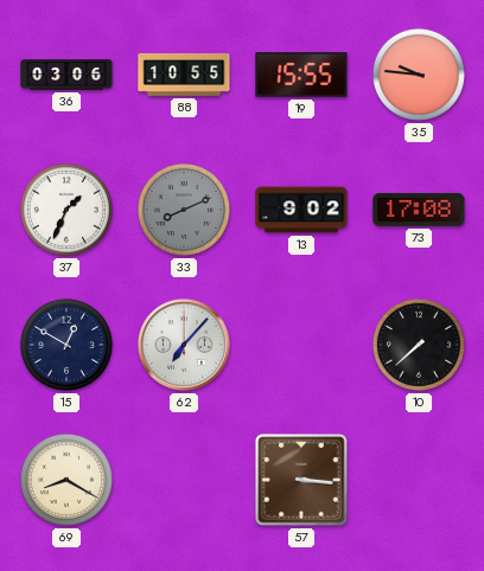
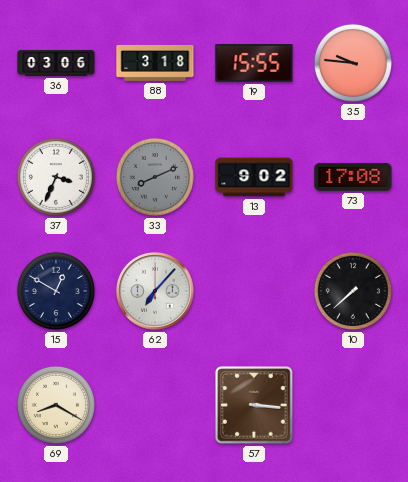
88: 10:55 -> 3:18 (155, 63)
37: 1:34 -> 3:34 (56, 177)
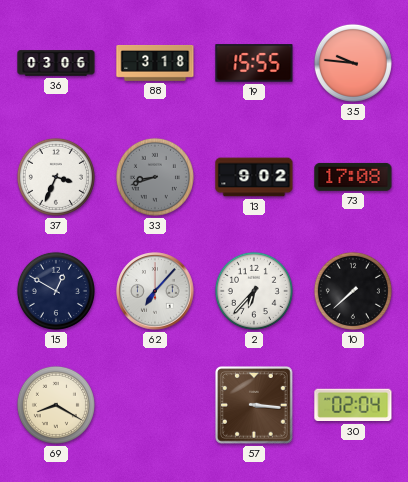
33: 8:11 -> 8:42 (155, 177)
2: none -> 6:37 (254, 291)
30: none -> 02:04 (353, 405)
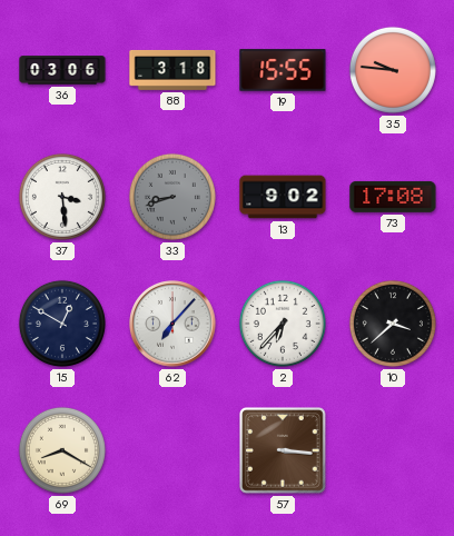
37: 3:34 -> 3:29 (62, 197)
10: 7:38 -> 3:38 (393, 324)
30: 02:04 -> none (353, 405)
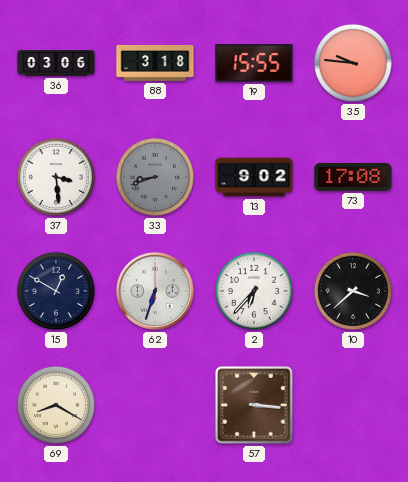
62: 7:07 -> 6:33 (155, 291)
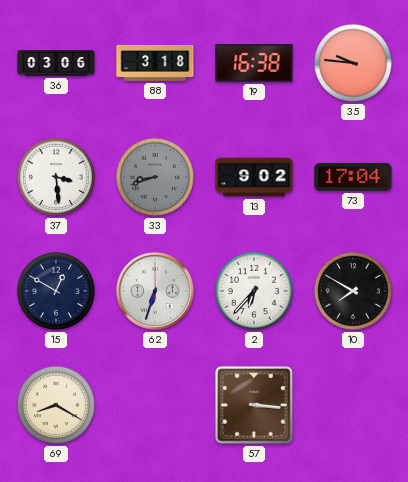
19: 15:55 -> 16:38 (254, 63)
73: 17:08 -> 17:04 (353, 177)
10: 3:38 -> 7:50 (353, 291)
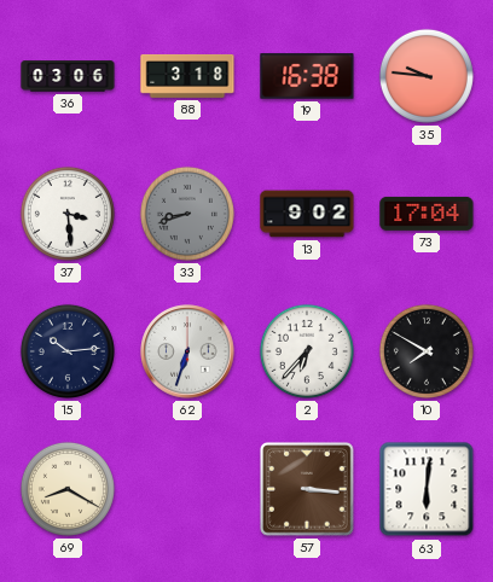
15: 12:50 -> 10:14 (68, 351)
63: none -> 6:01 (427, 489)
